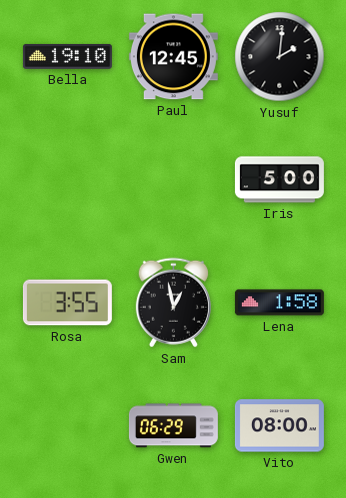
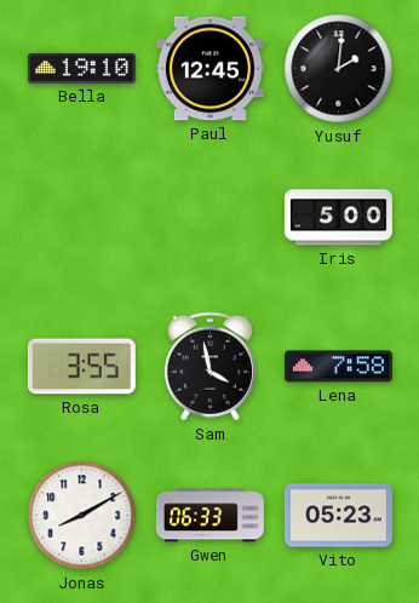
Sam: 12:58 -> 3:58 (209, 367)
Lena: 1:58 -> 7:58 (338, 367)
Jonas: none -> 8:10 (82, 516)
Gwen: 06:29 -> 06:33 (209, 516)
Vito: 08:00 -> 05:23 (338, 516)
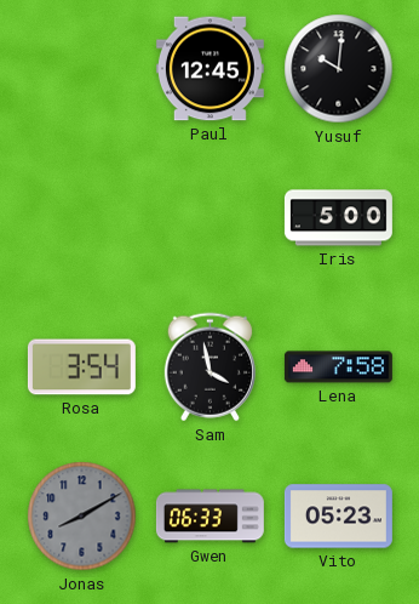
Bella: 19:10 -> none (81, 68)
Yusuf: 2:01 -> 10:01 (339, 69)
Rosa: 3:55 -> 3:54 (81, 367)
Jonas dial: white -> grey (82, 517)
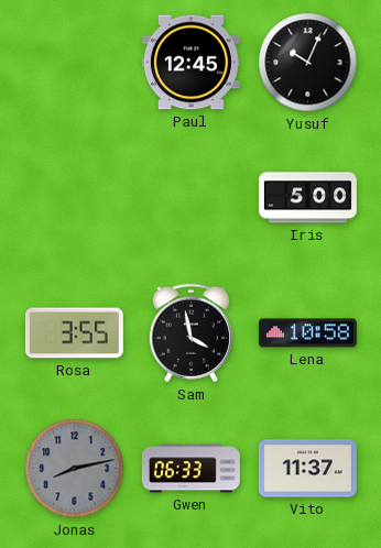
Yusuf: 10:01 -> 10:04 (308, 63)
Rosa: 3:54 -> 3:55 (74, 333)
Lena: 7:58 -> 10:58 (307, 333)
Jonas: 8:10 -> 8:13 (75, 469)
Vito: 05:23 -> 11:37 (307, 469)
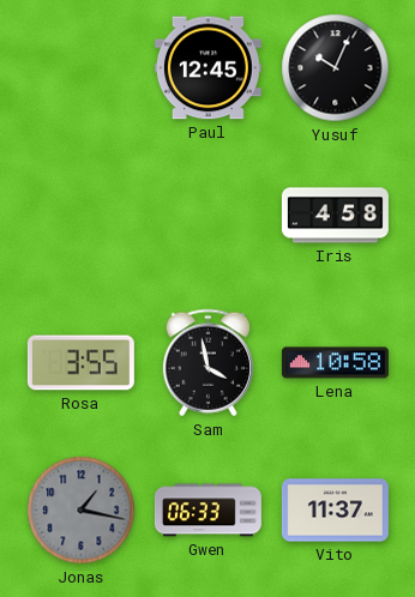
Iris: 5:00 -> 4:58 (335, 216)
Jonas: 8:13 -> 1:17 (82, 511)
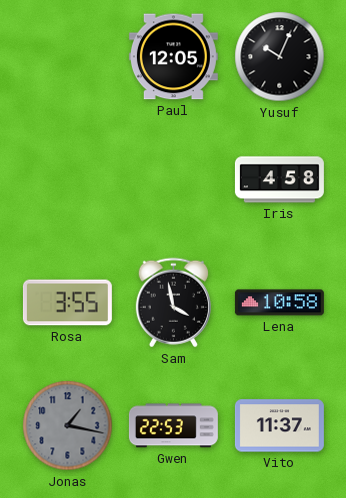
Paul: 12:45 -> 12:05 (173, 57)
Gwen: 06:33 -> 22:53 (173, 426)
